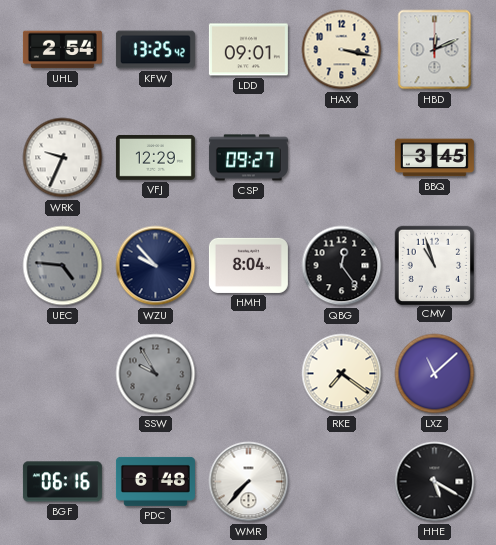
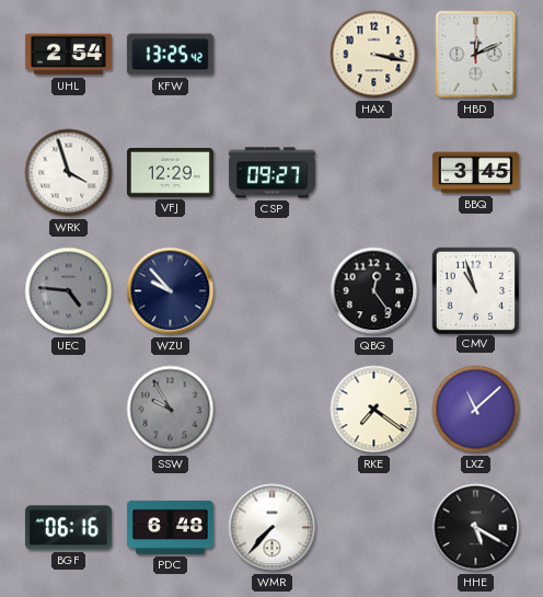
LDD: 09:01 -> none (248, 50)
WRK: 9:34 -> 3:57 (69, 173)
HMH: 8:04 -> none (248, 265)
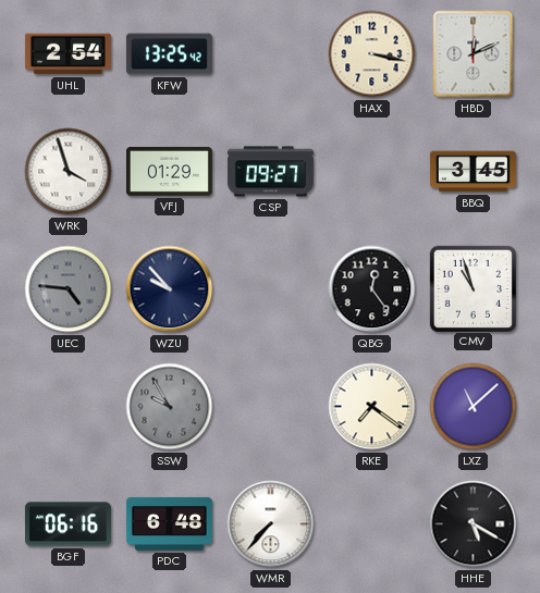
VFJ: 12:29 -> 01:29 (169, 171)
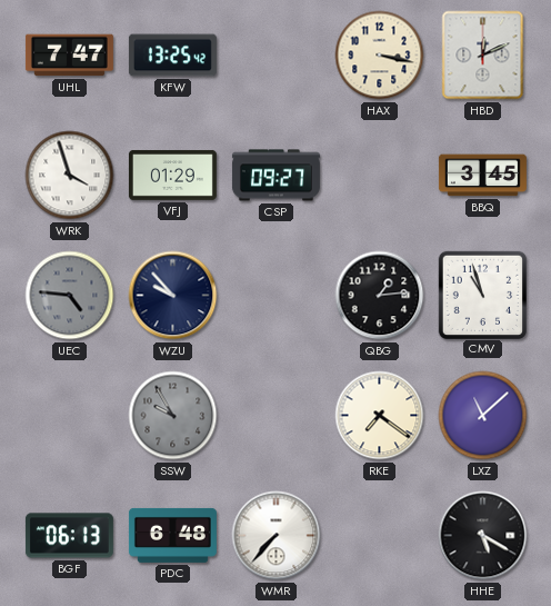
UHL: 2:54 -> 7:47 (69, 56)
QBG: 12:24 -> 1:14 (380, 296)
BGF: 06:16 -> 06:13 (69, 536)
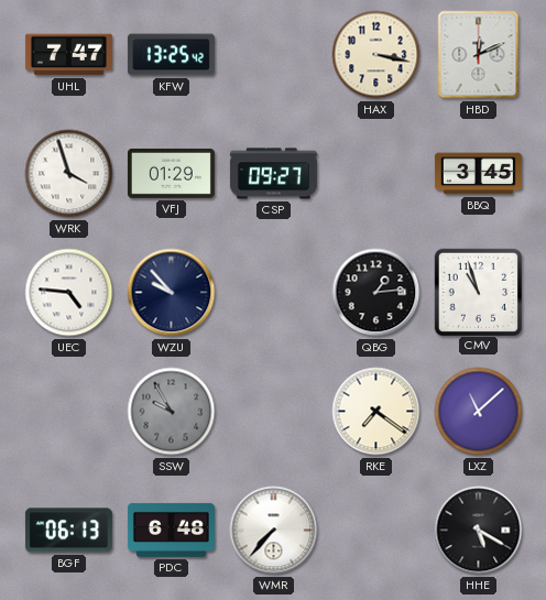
UEC dial: grey -> white (69, 293)
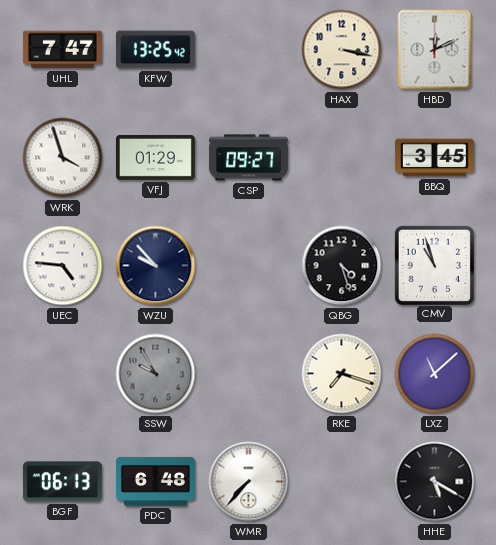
QBG: 1:14 -> 4:27 (342, 266)
RKE: 7:21 -> 7:18 (342, 374)
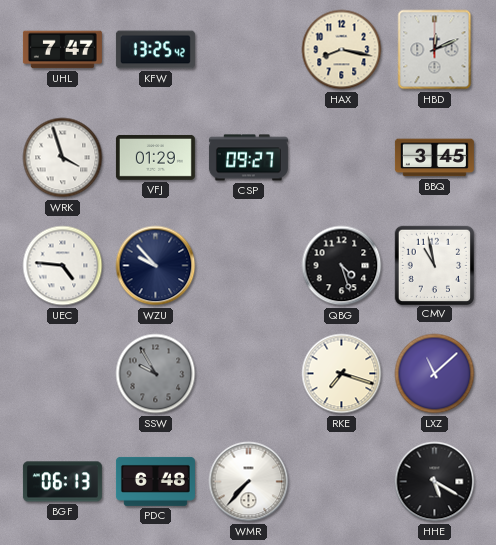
HAX: 3:17 -> 8:17 (342, 50)
CMV: 10:57 -> 10:58 (434, 265)
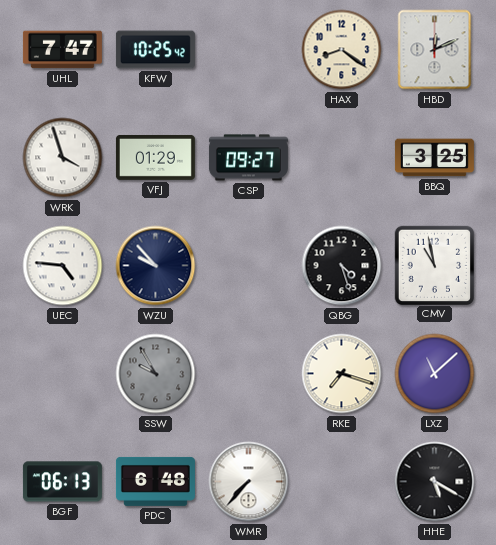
KFW: 13:25 -> 10:25 (155, 50)
HAX: 8:17 -> 8:21 (342, 50)
BBQ: 3:45 -> 3:25 (434, 158)
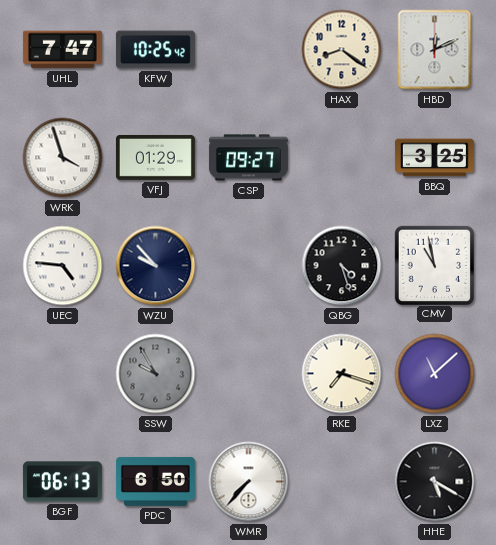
PDC: 6:48 -> 6:50 (155, 481)
